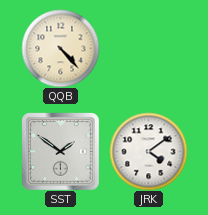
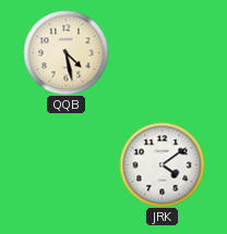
QQB: 4:23 -> 4:28 (65, 52)
SST: 1:51 -> none (60, 151)
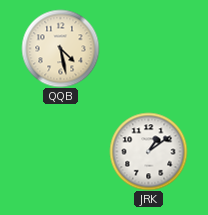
JRK: 4:09 -> 1:09 (148, 151)
